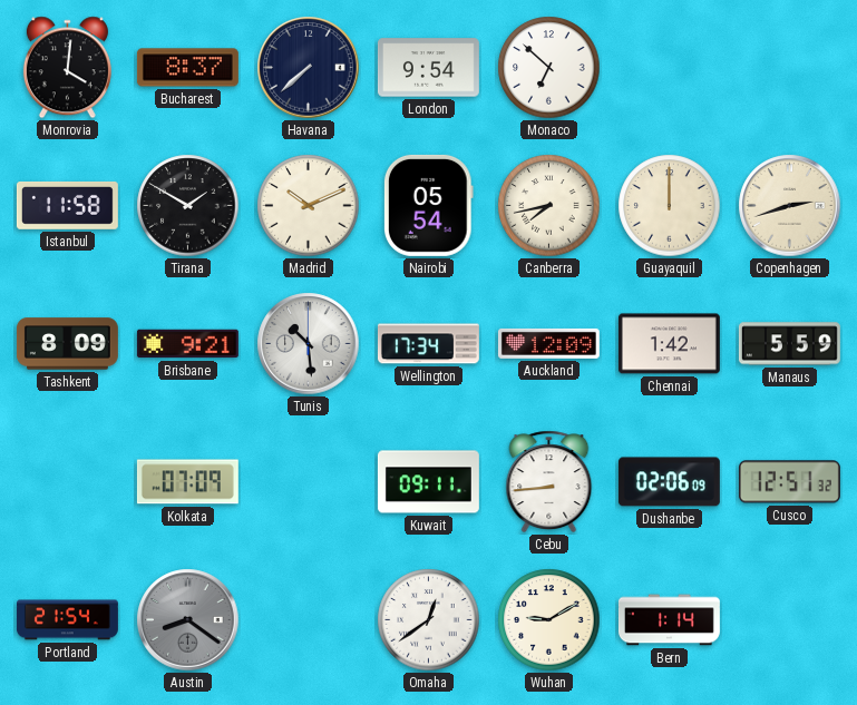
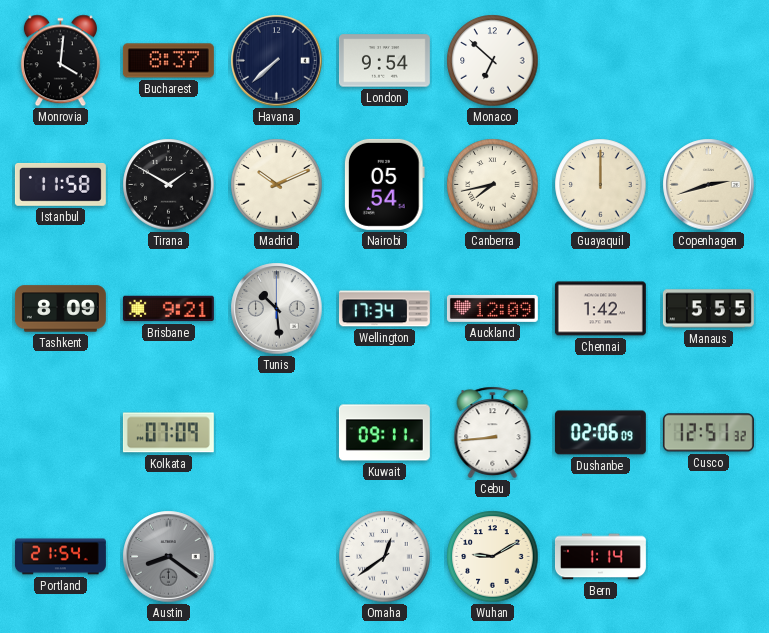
Manaus: 5:59 -> 5:55 (708, 309)
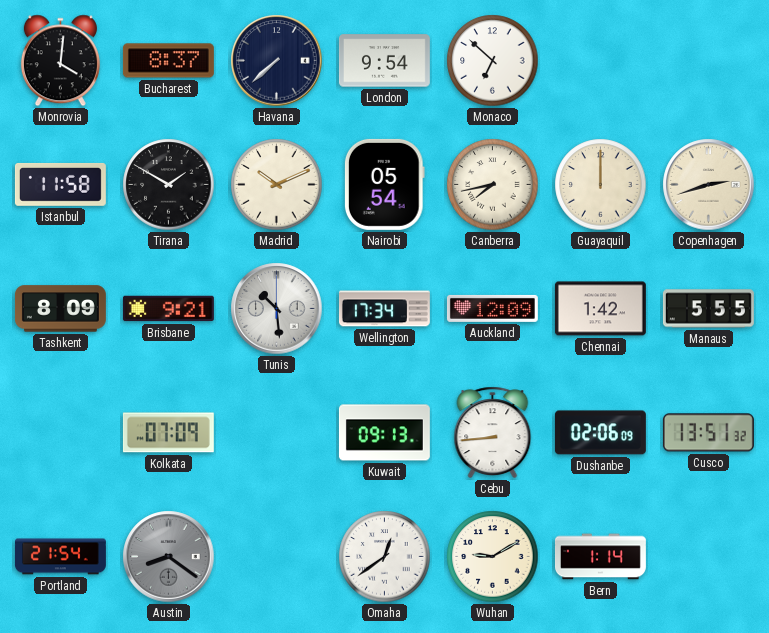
Kuwait: 09:11 -> 09:13 (384, 433)
Cusco: 12:51 -> 13:51 (708, 433)
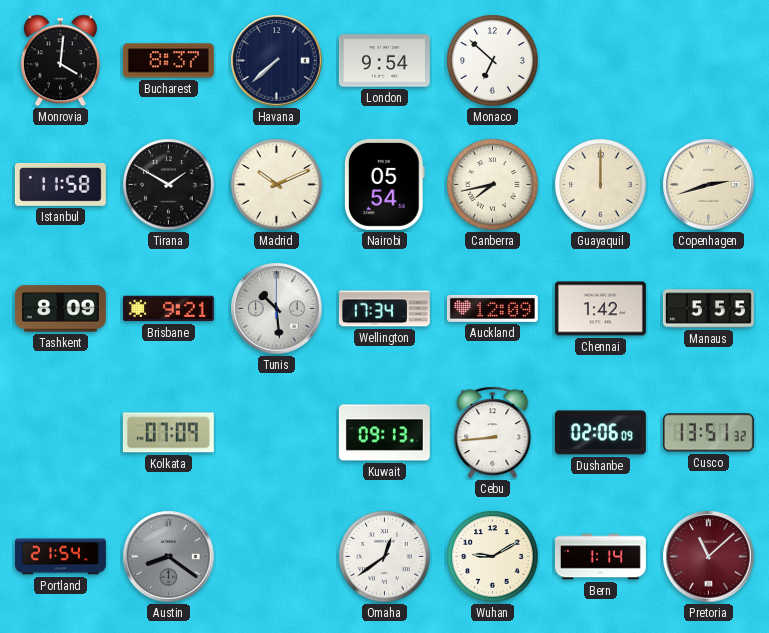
Pretoria: none -> 11:08 (709, 557)
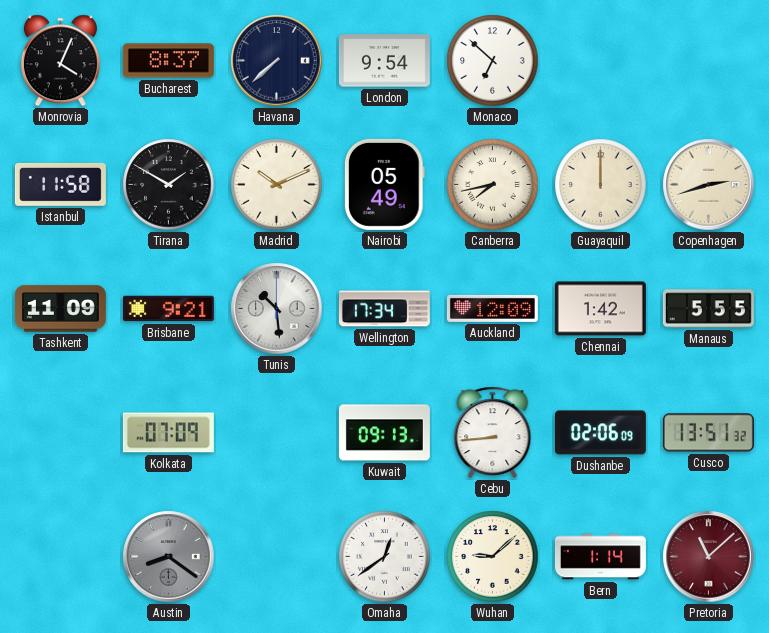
Monrovia: 4:01 -> 4:04 (60, 61)
Nairobi: 05:54 -> 05:49 (384, 184)
Tashkent: 8:09 -> 11:09 (60, 309)
Portland: 21:54 -> none (60, 557)
Wuhan: 9:10 -> 9:08 (493, 557)
